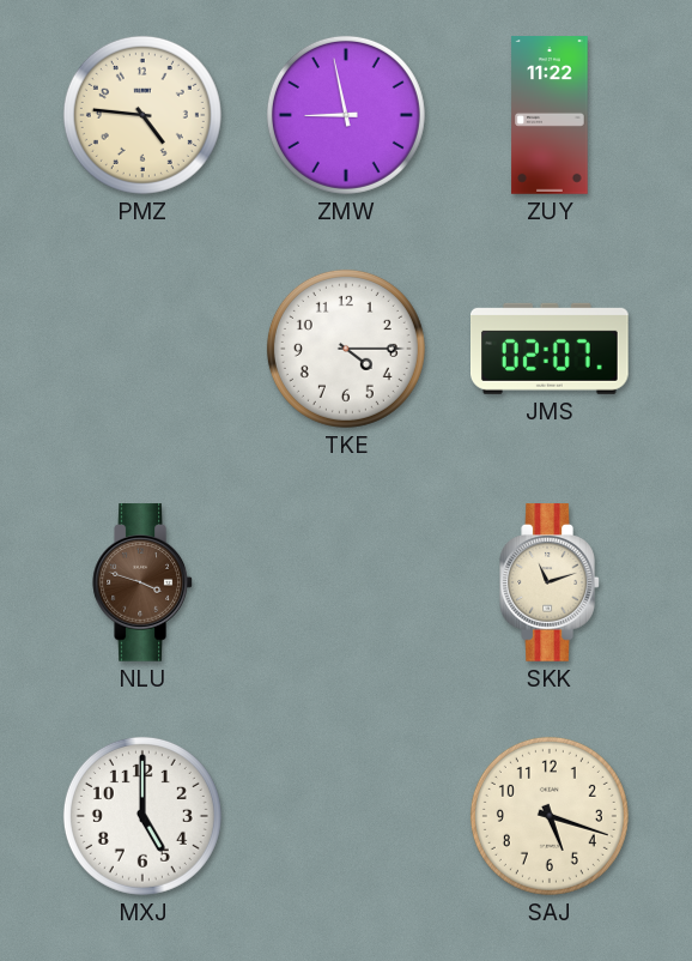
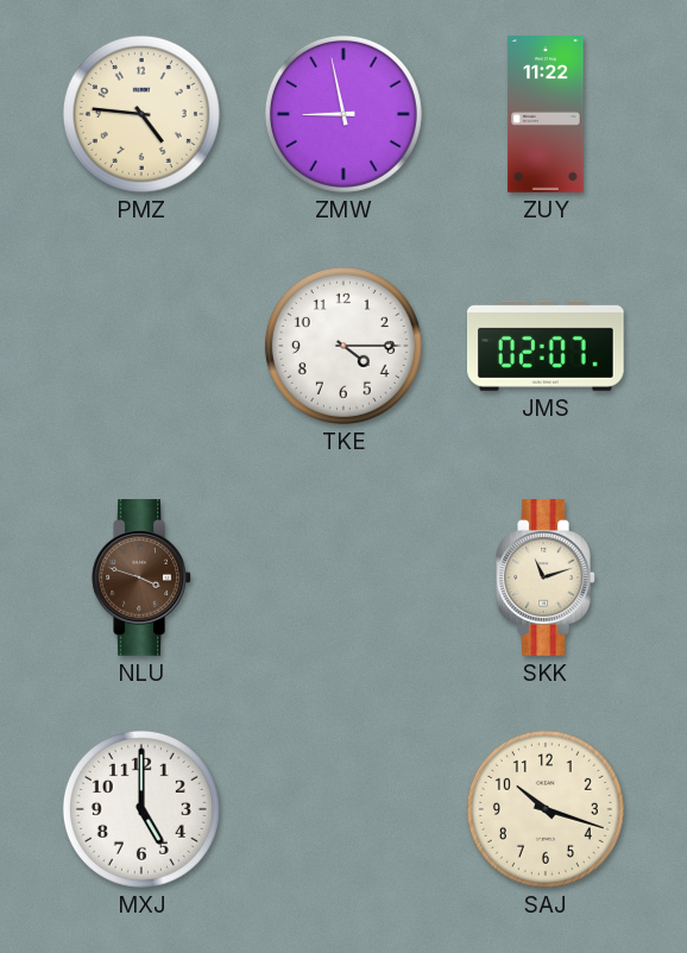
SAJ: 5:18 -> 10:18 (546, 809)
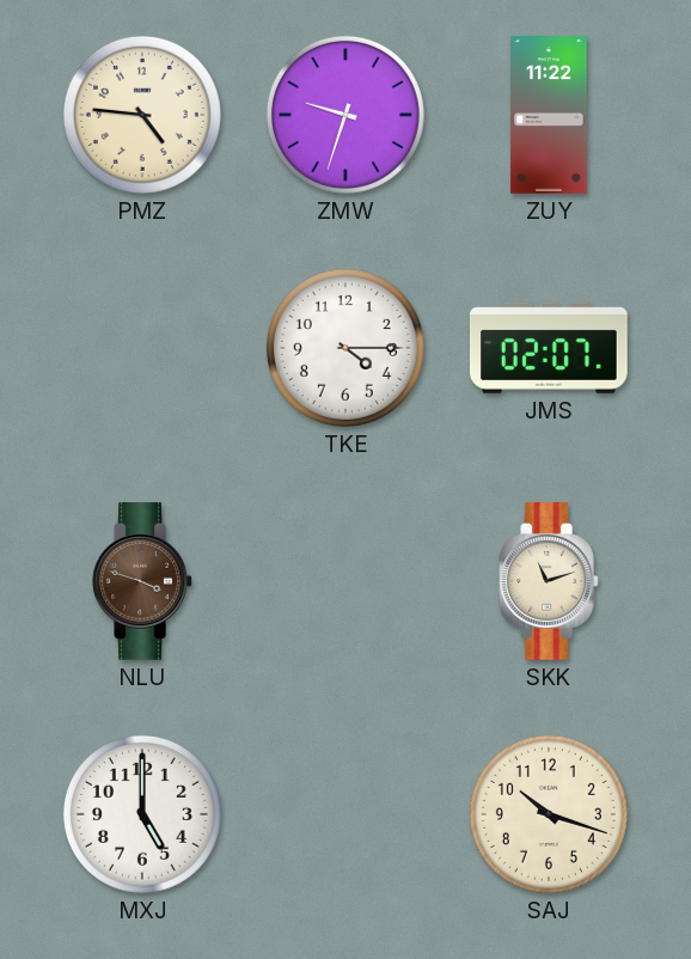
ZMW: 8:58 -> 9:33 (345, 115)
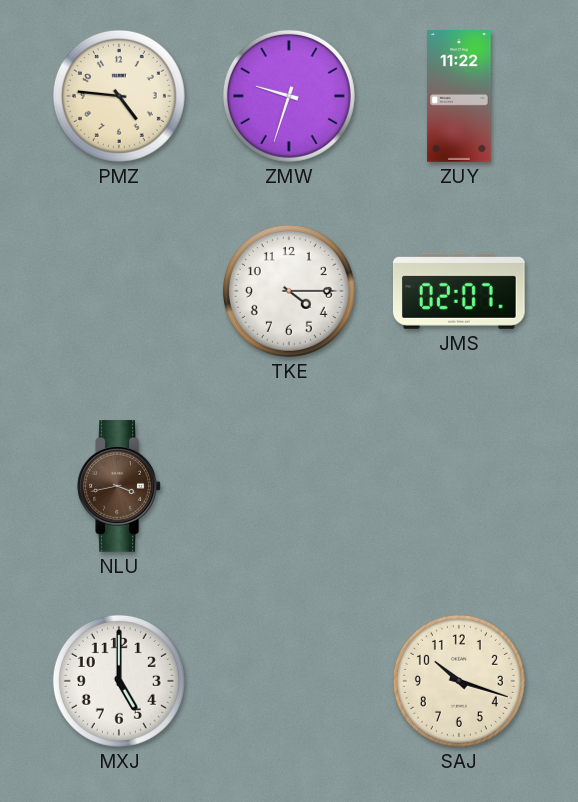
NLU: 3:48 -> 3:43 (119, 486)
SKK: 11:12 -> none (549, 581)
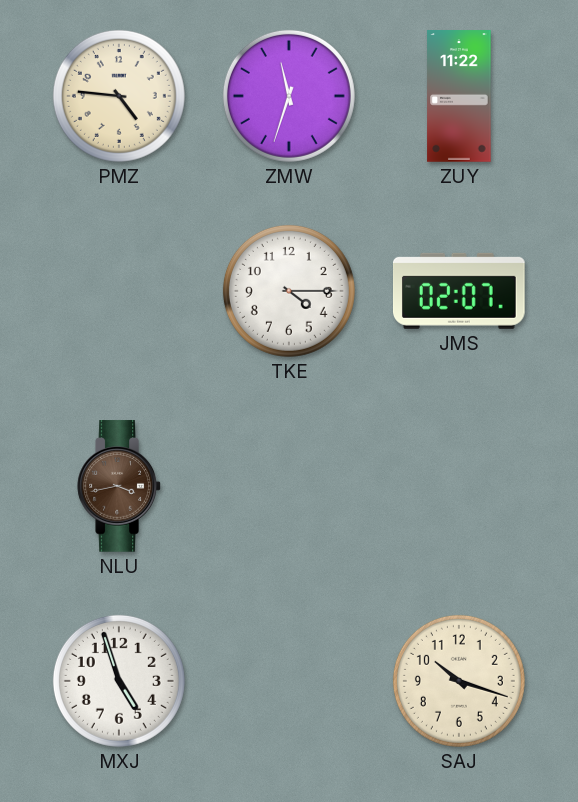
ZMW: 9:33 -> 11:33 (289, 96)
MXJ: 5:00 -> 4:57 (119, 681)
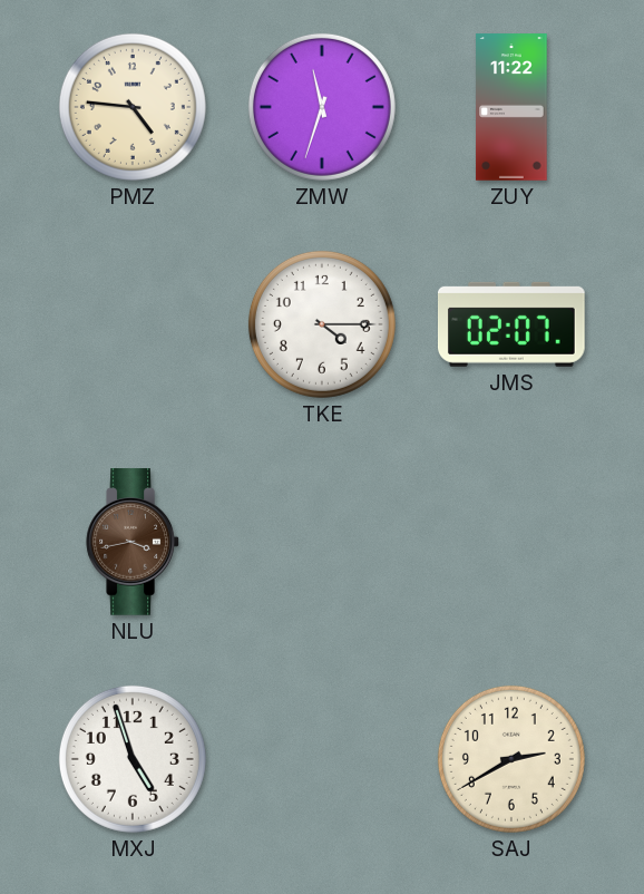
SAJ: 10:18 -> 2:40 (511, 759)
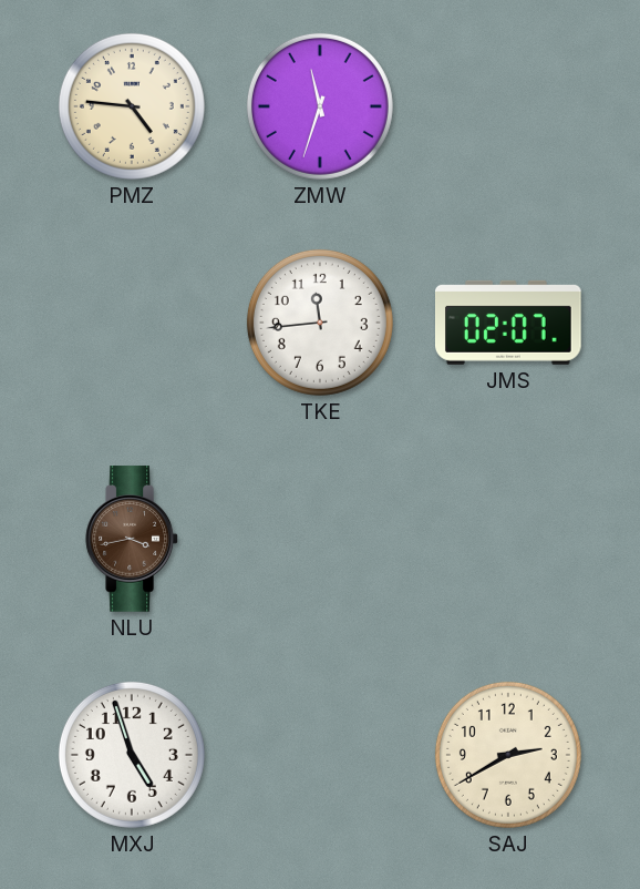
ZUY: 11:22 -> none (511, 107)
TKE: 4:15 -> 11:44 (320, 323)
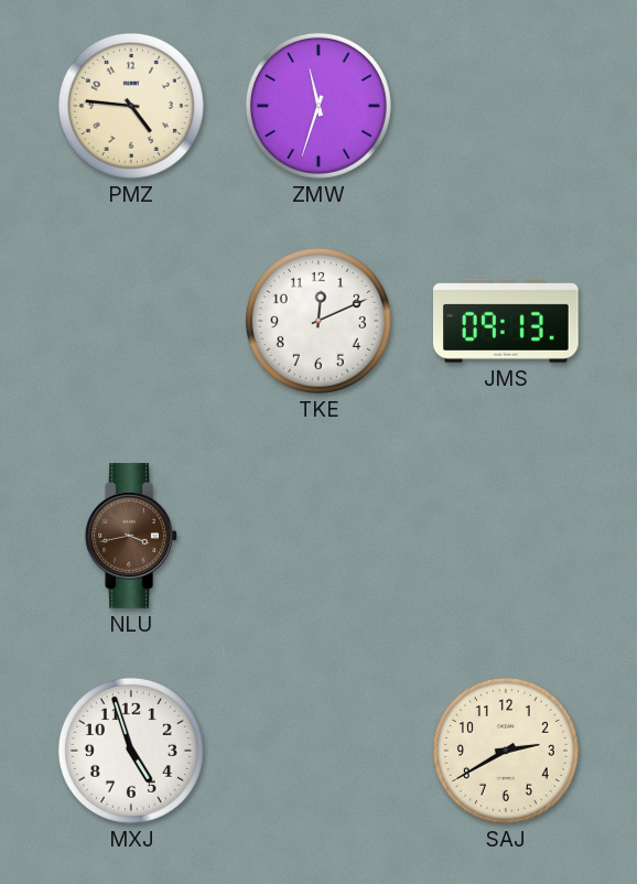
TKE: 11:44 -> 12:11 (318, 321)
JMS: 02:07 -> 09:13 (507, 321)
